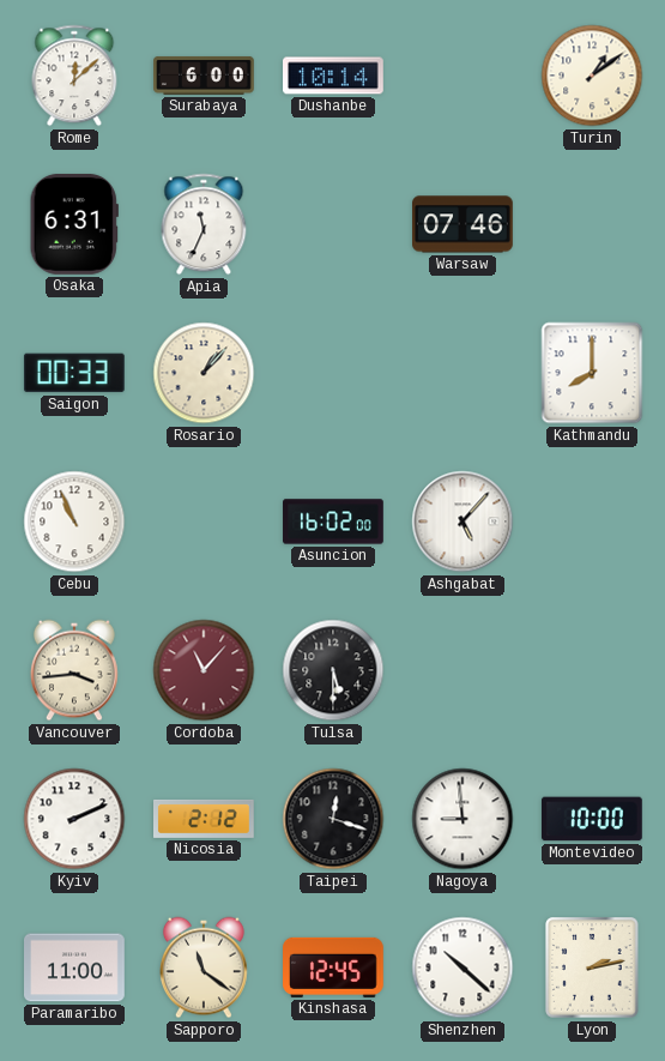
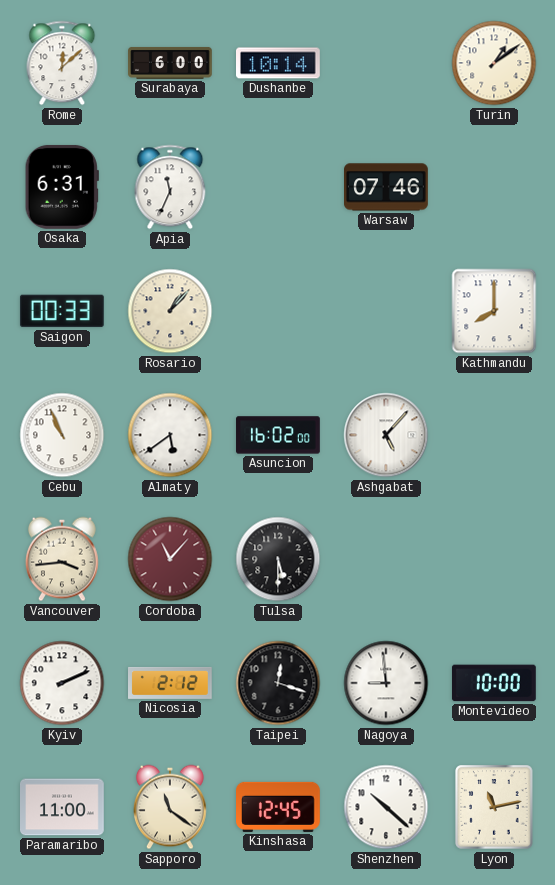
Almaty: none -> 5:39 (170, 435)
Lyon: 2:13 -> 11:13 (494, 807)
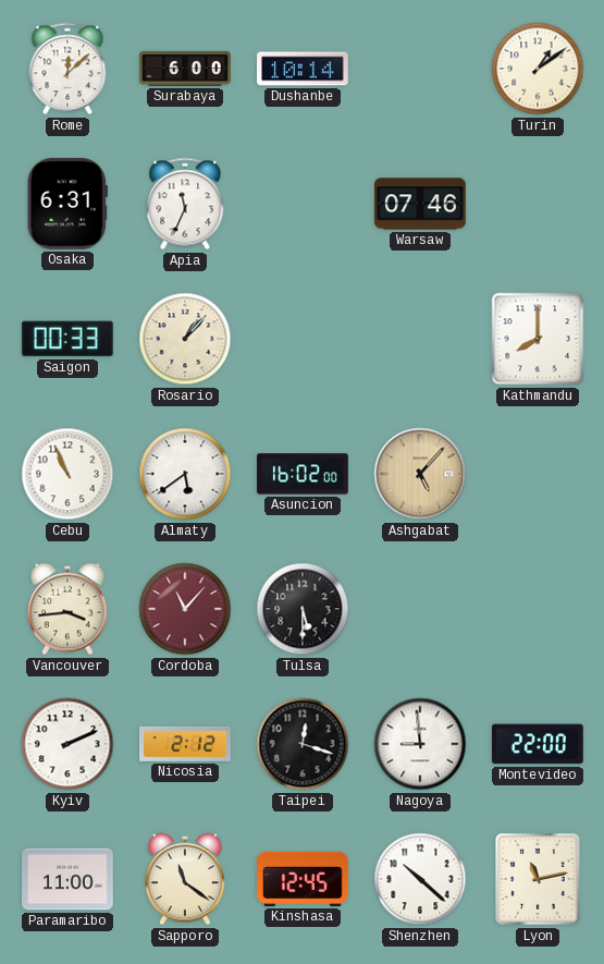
Ashgabat dial: white -> champagne (420, 474)
Montevideo: 10:00 -> 22:00 (538, 744)
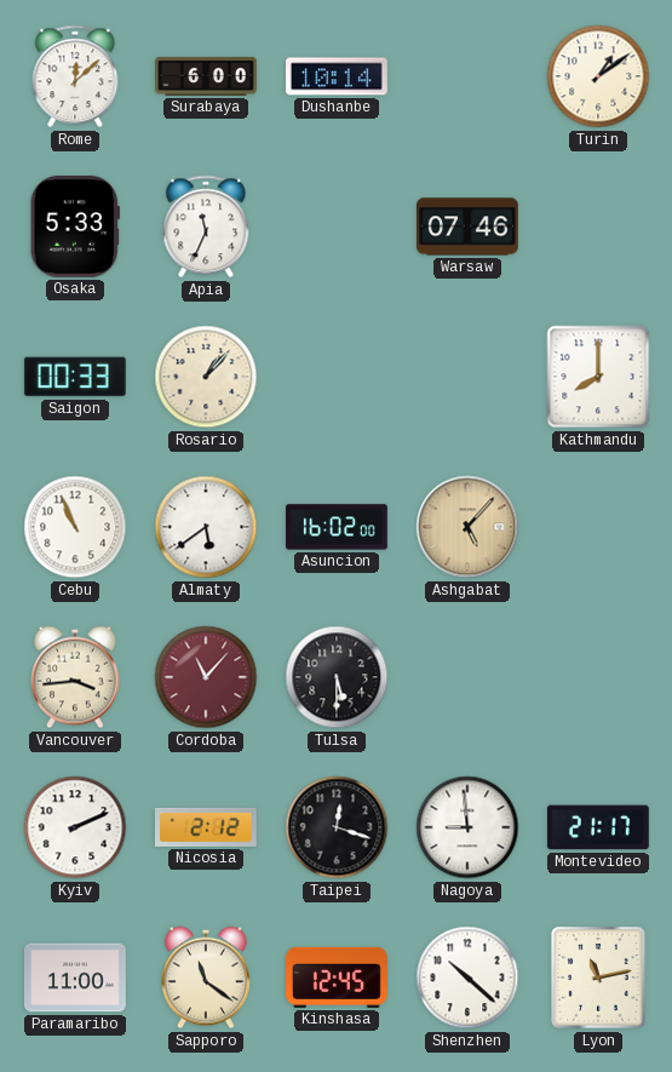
Osaka: 6:31 -> 5:33 (75, 227)
Montevideo: 22:00 -> 21:17 (598, 827)
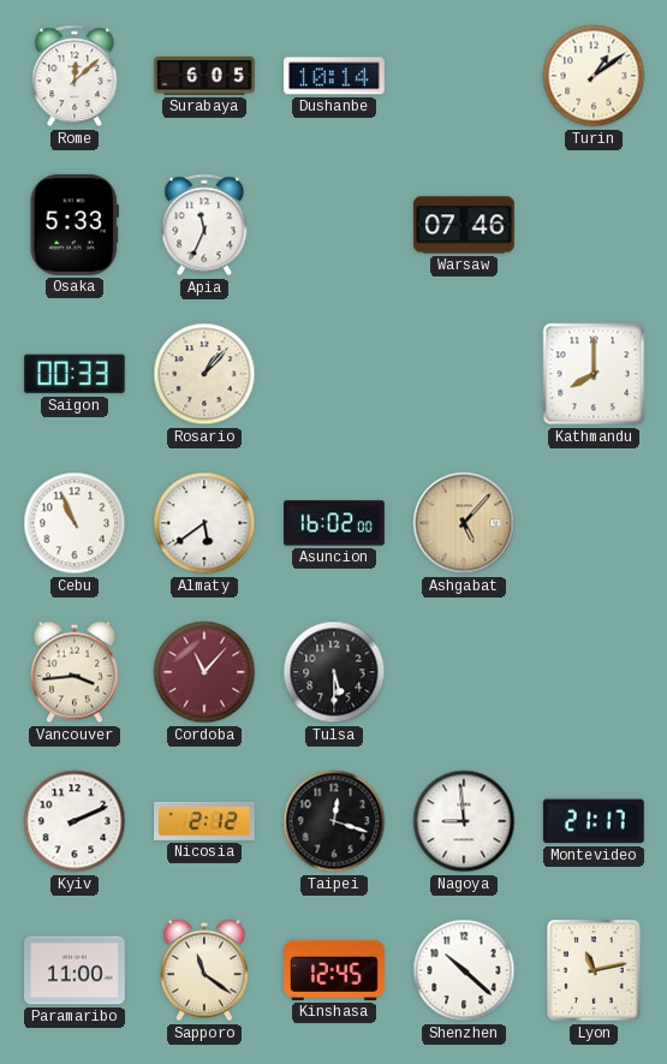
Surabaya: 6:00 -> 6:05 (204, 76)
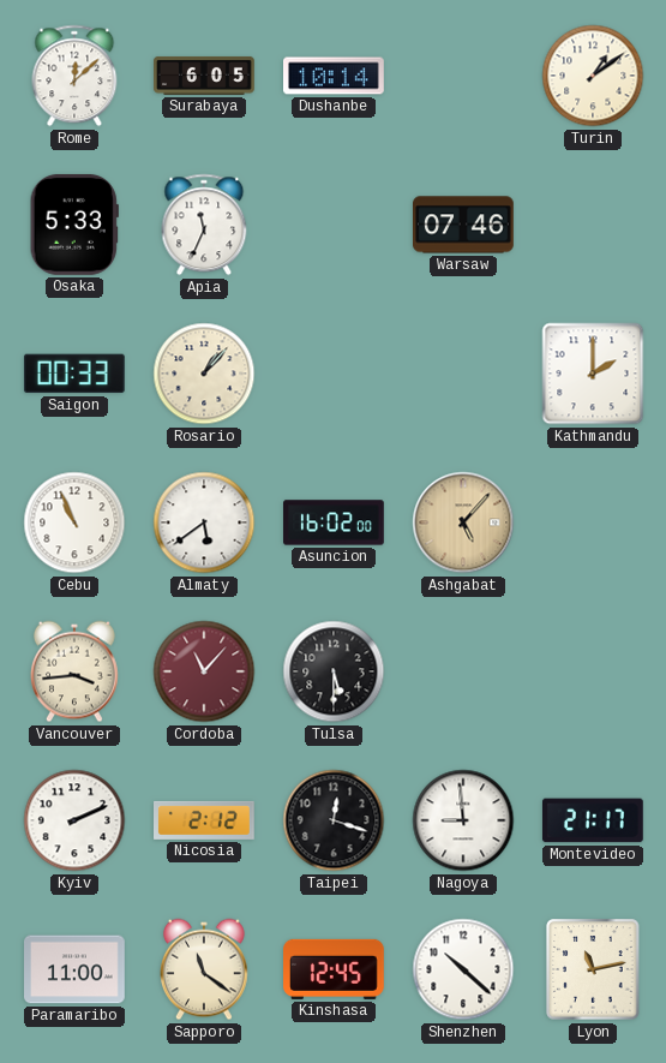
Kathmandu: 8:00 -> 2:00 (593, 374)
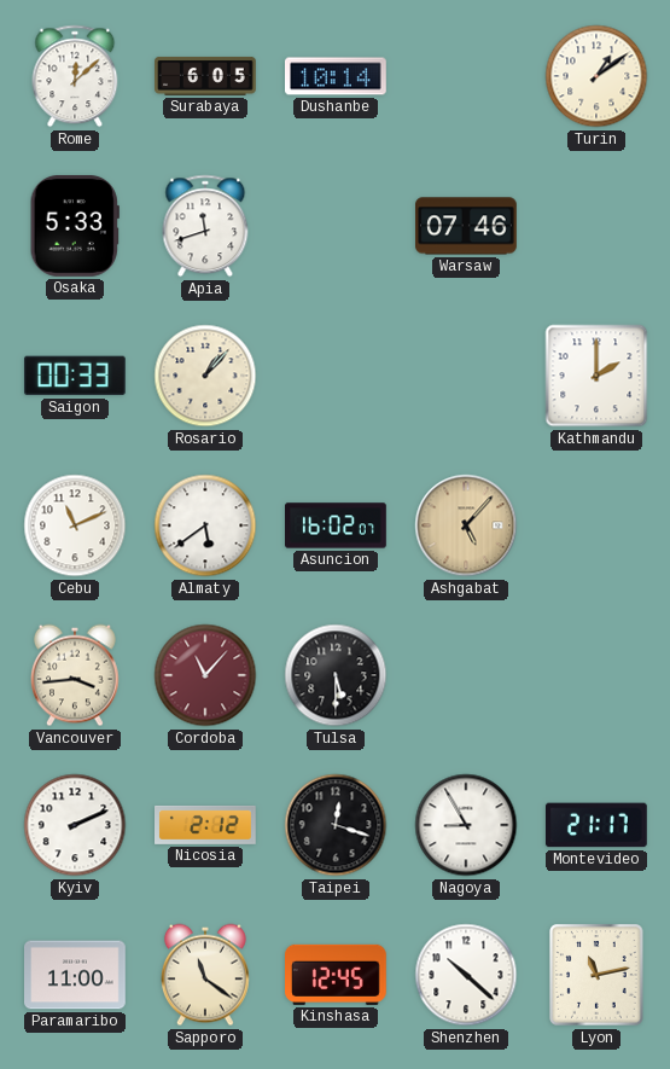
Apia: 11:34 -> 11:42 (205, 226)
Cebu: 10:56 -> 11:11 (75, 525)
Asuncion: 16:02:00 -> 16:02:07 (336, 525)
Nagoya: 8:59 -> 8:55 (466, 825)
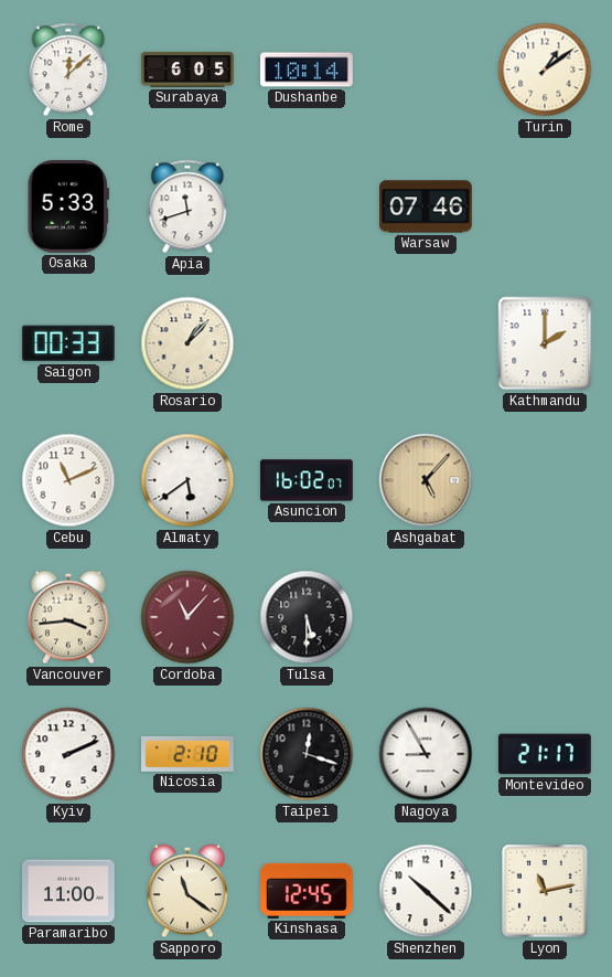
Nicosia: 2:12 -> 2:10 (189, 754)
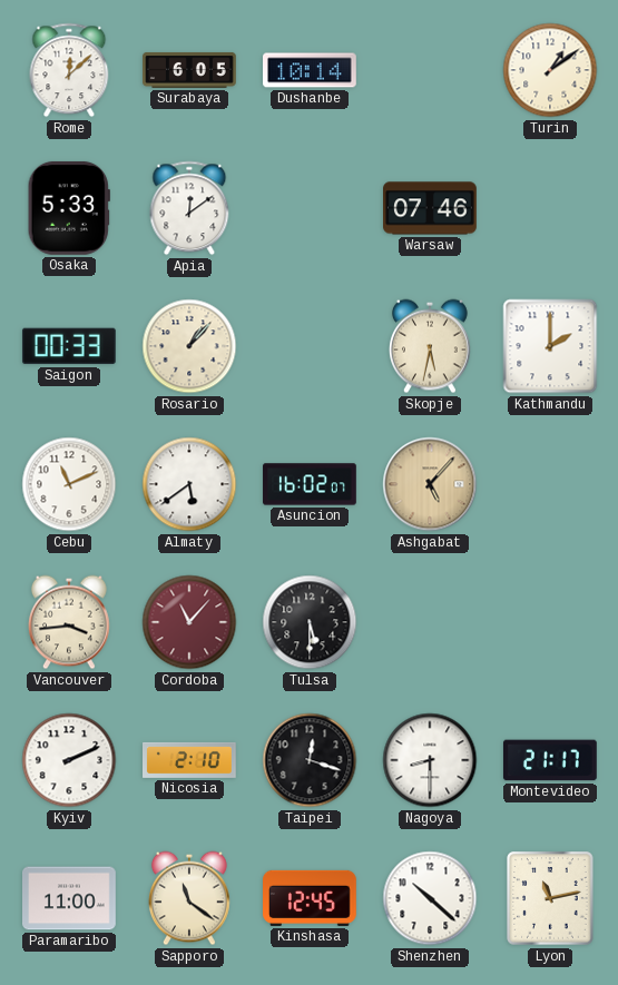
Apia: 11:42 -> 12:09 (189, 208)
Skopje: none -> 5:32 (431, 346)
Nagoya: 8:55 -> 8:30 (430, 760)
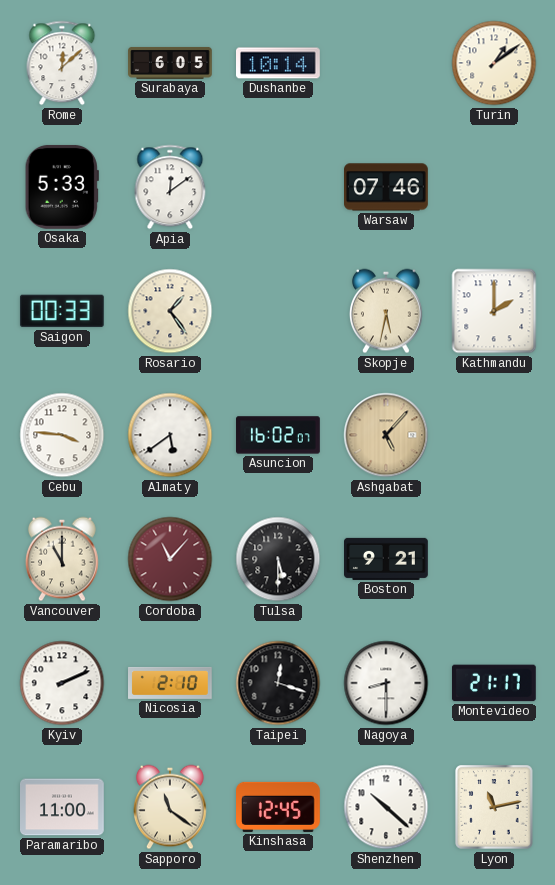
Rosario: 1:07 -> 1:24 (170, 311)
Cebu: 11:11 -> 3:46 (62, 435)
Vancouver: 3:44 -> 11:00 (63, 559)
Boston: none -> 9:21 (387, 559)
